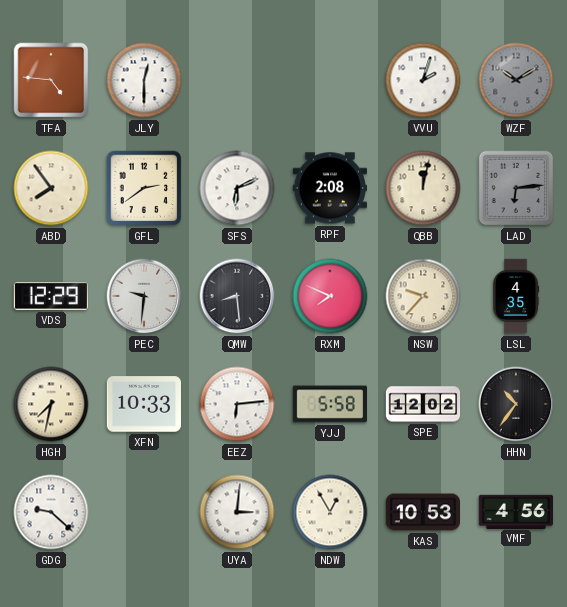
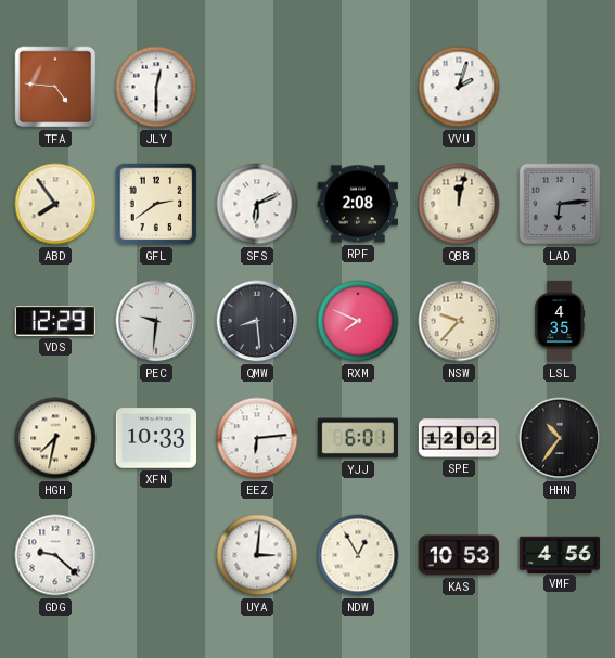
WZF: 10:10 -> none (516, 80)
YJJ: 5:58 -> 6:01 (358, 438)
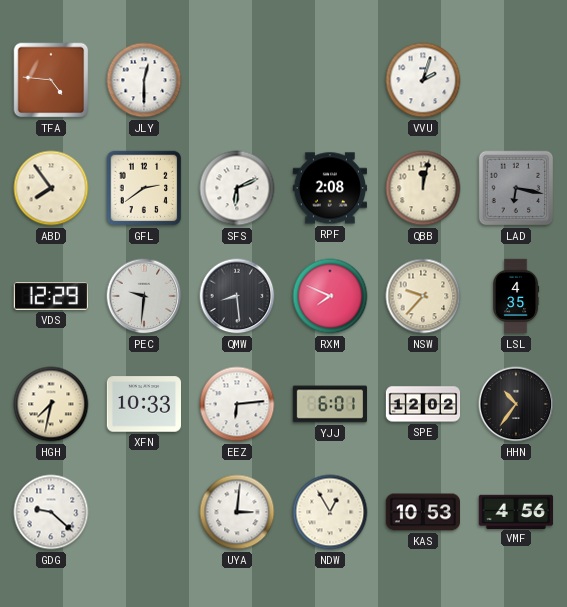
LAD: 6:14 -> 6:17 (516, 188)
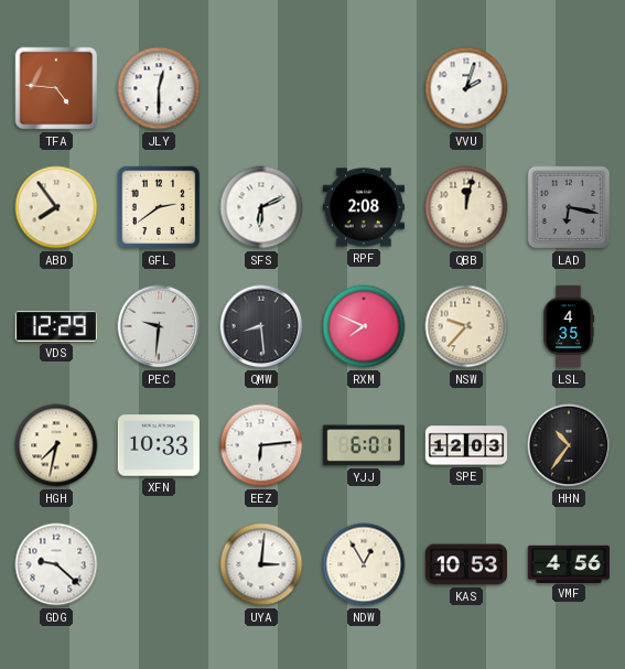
SPE: 12:02 -> 12:03 (466, 445)
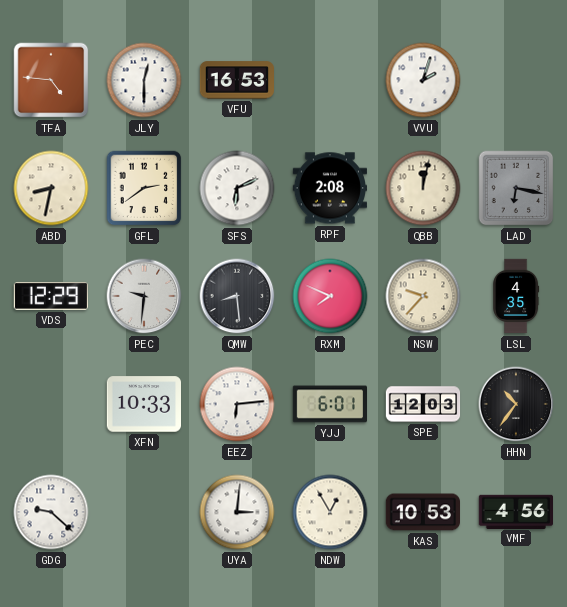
VFU: none -> 16:53 (236, 80)
ABD: 7:54 -> 8:32 (51, 188)
HGH: 7:32 -> none (56, 445)
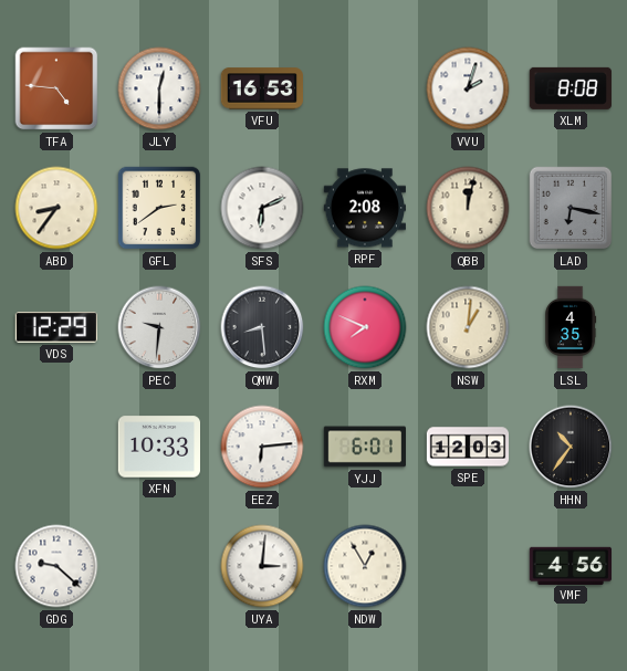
XLM: none -> 8:08 (569, 88)
ABD: 8:32 -> 8:36 (56, 208)
NSW: 9:37 -> 1:01 (468, 327)
KAS: 10:53 -> none (422, 512)
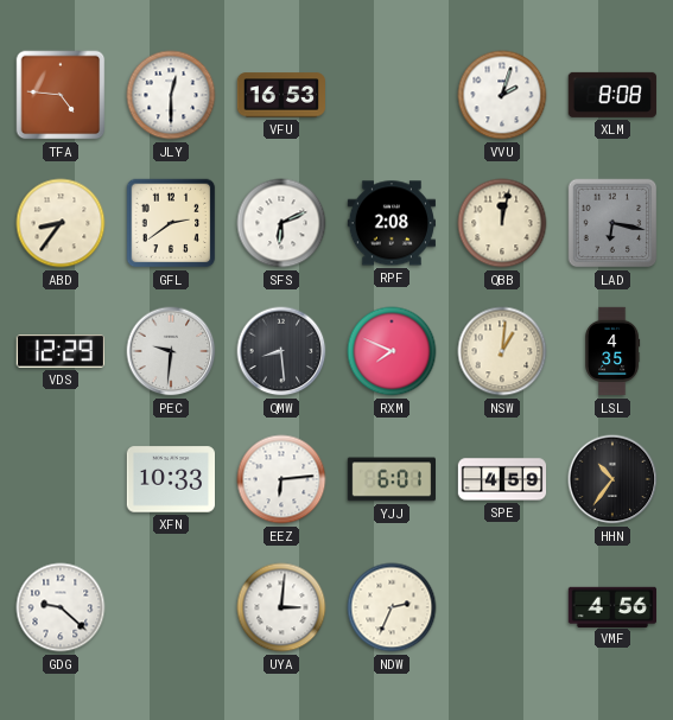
SPE: 12:03 -> 4:59 (502, 479)
NDW: 12:55 -> 2:34 (392, 607)
